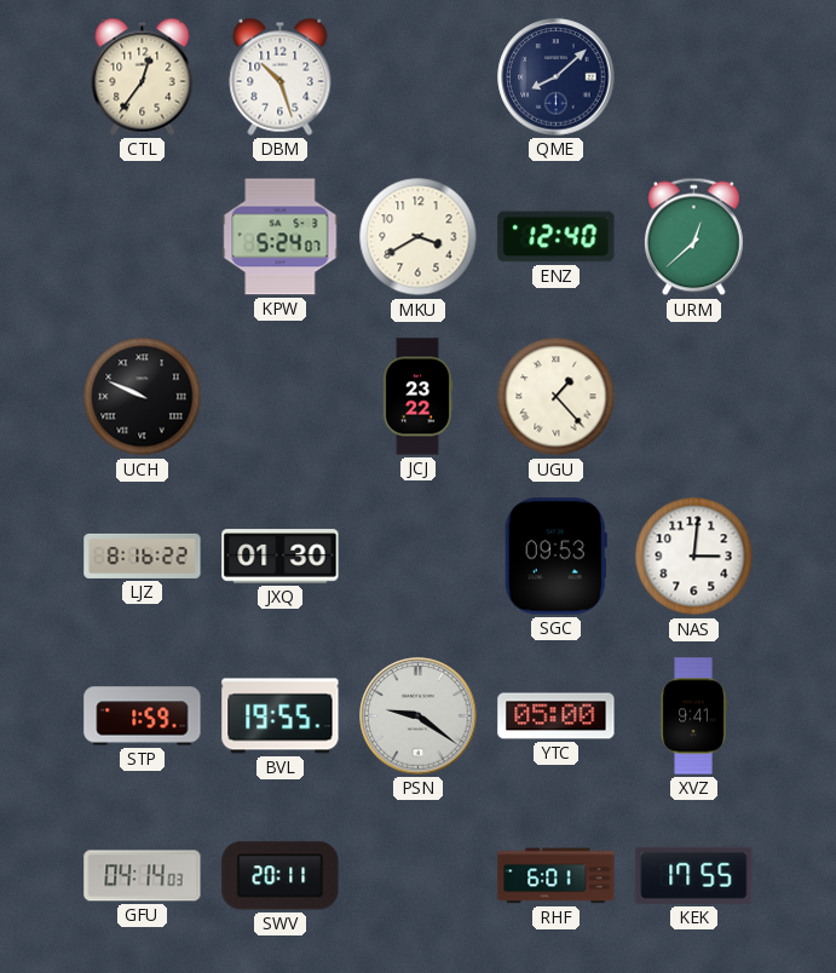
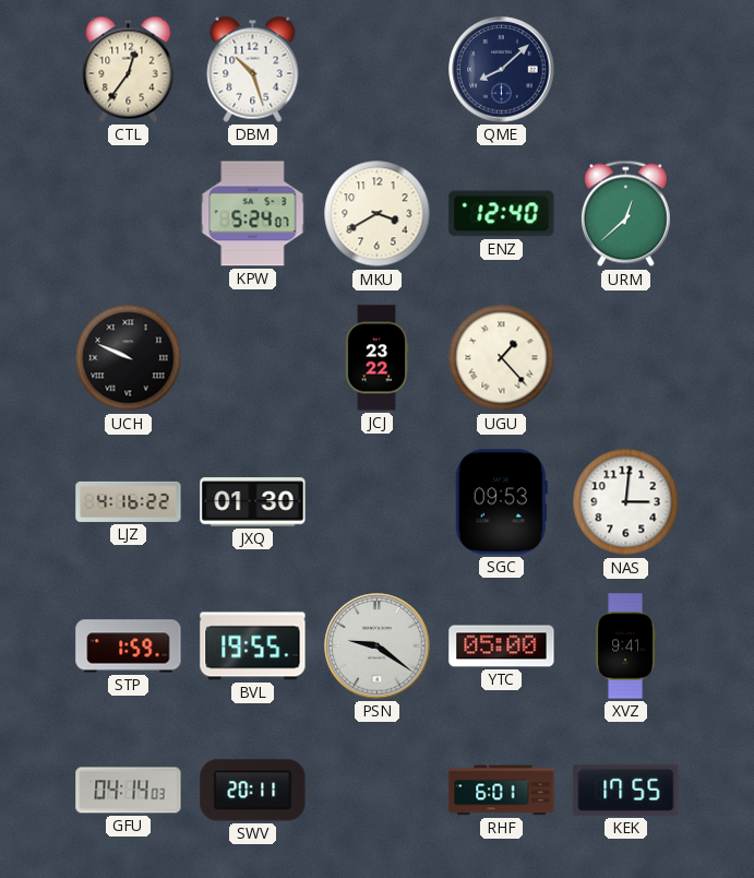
LJZ: 8:16 -> 4:16 (129, 501)
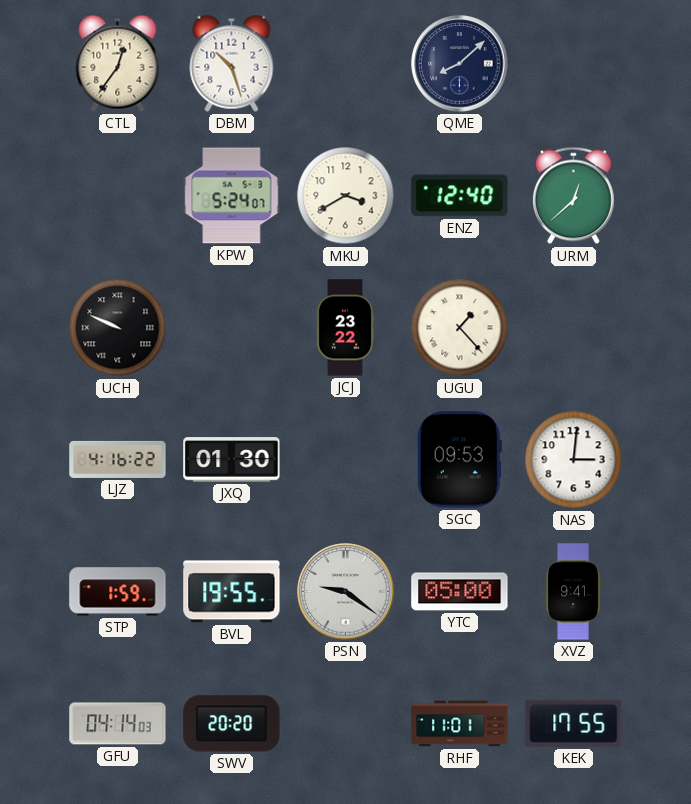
SWV: 20:11 -> 20:20 (232, 724)
RHF: 6:01 -> 11:01 (460, 724)
